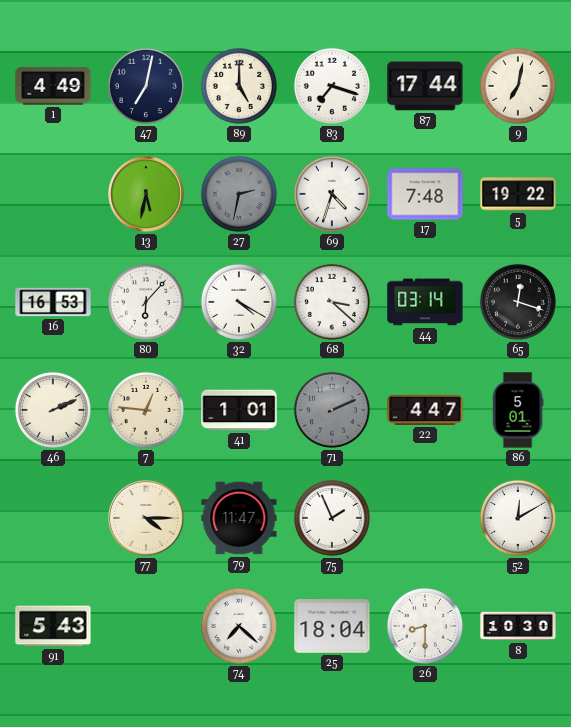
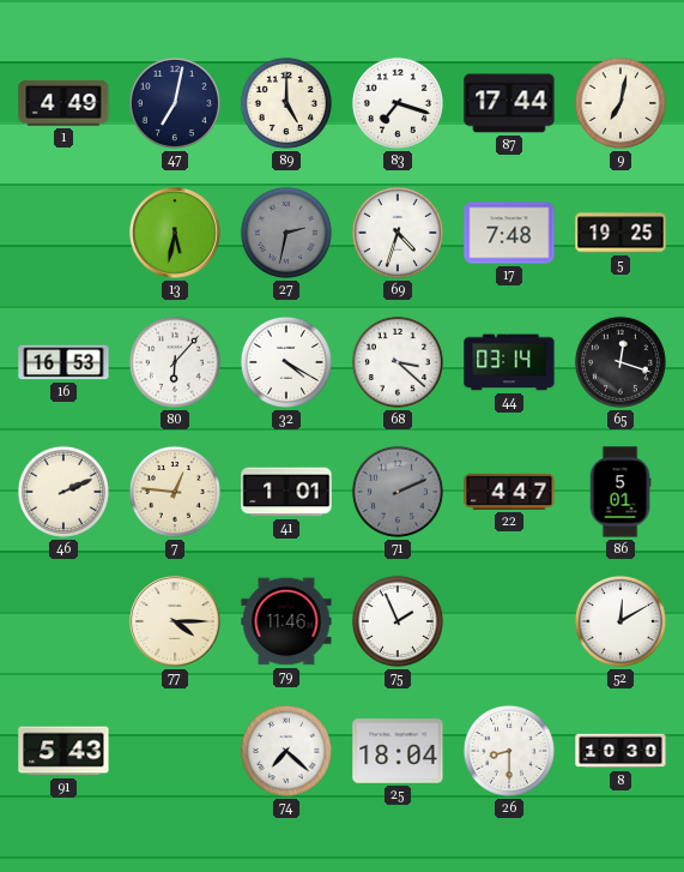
5: 19:22 -> 19:25 (621, 233)
79: 11:47 -> 11:46 (286, 621)
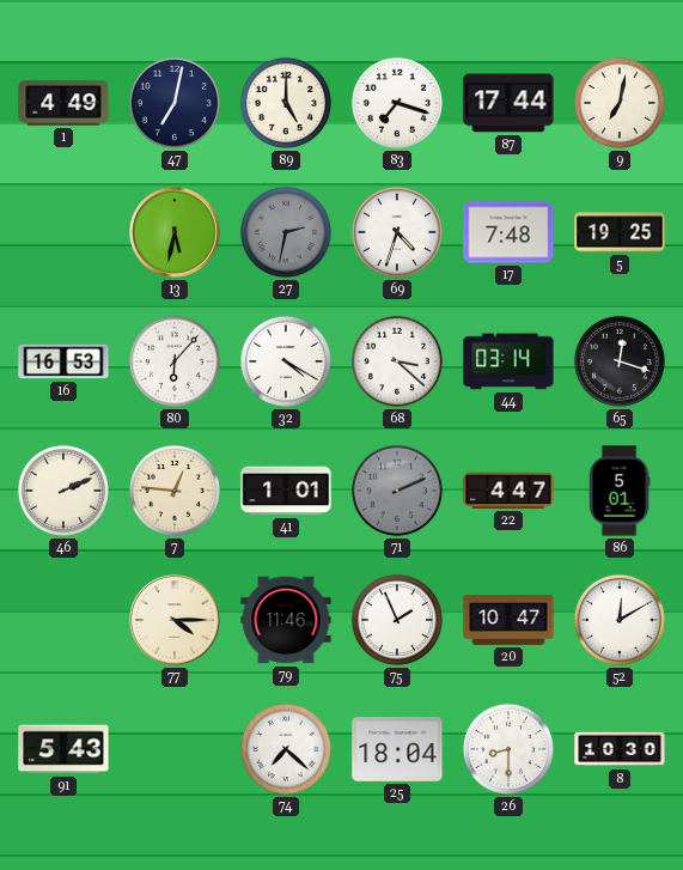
20: none -> 10:47 (508, 621)
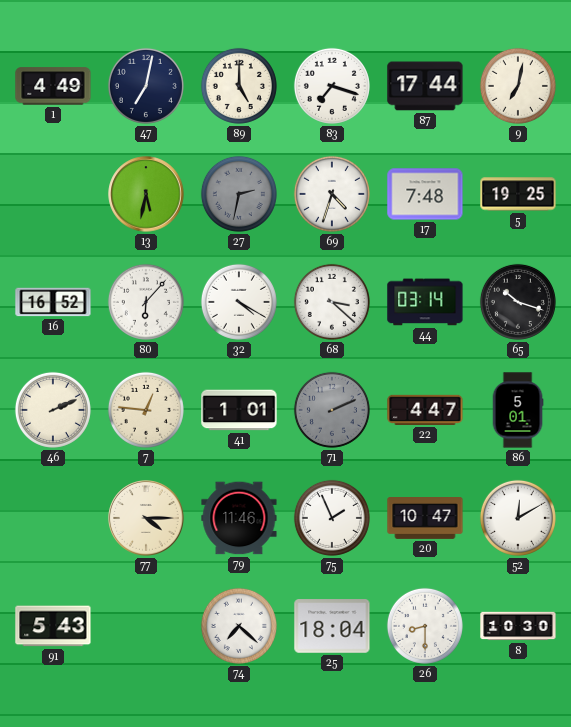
16: 16:53 -> 16:52 (53, 302)
65: 12:18 -> 10:18 (518, 302)
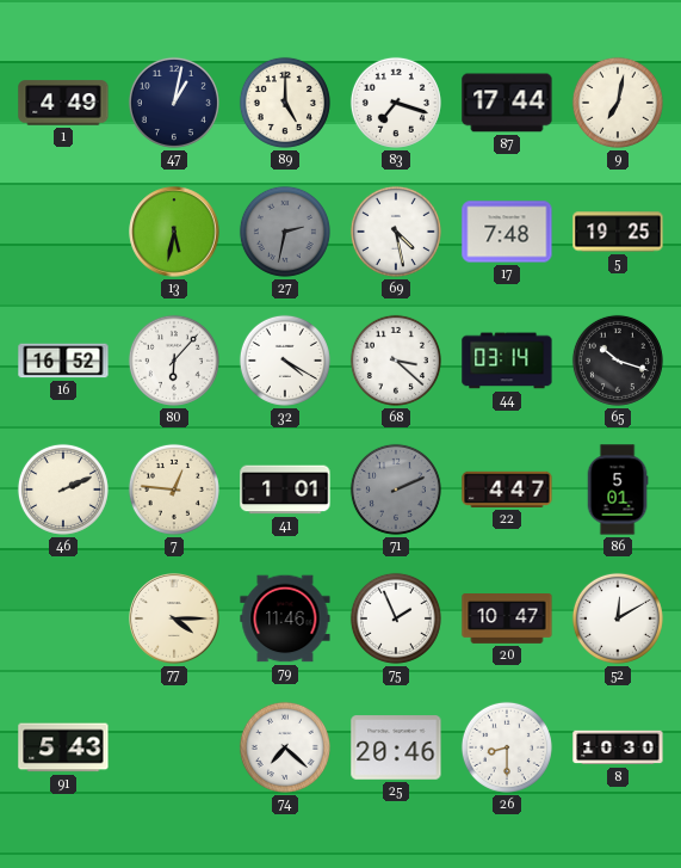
47: 7:02 -> 1:02 (174, 103)
69: 4:33 -> 4:28 (396, 232)
25: 18:04 -> 20:46 (396, 747)
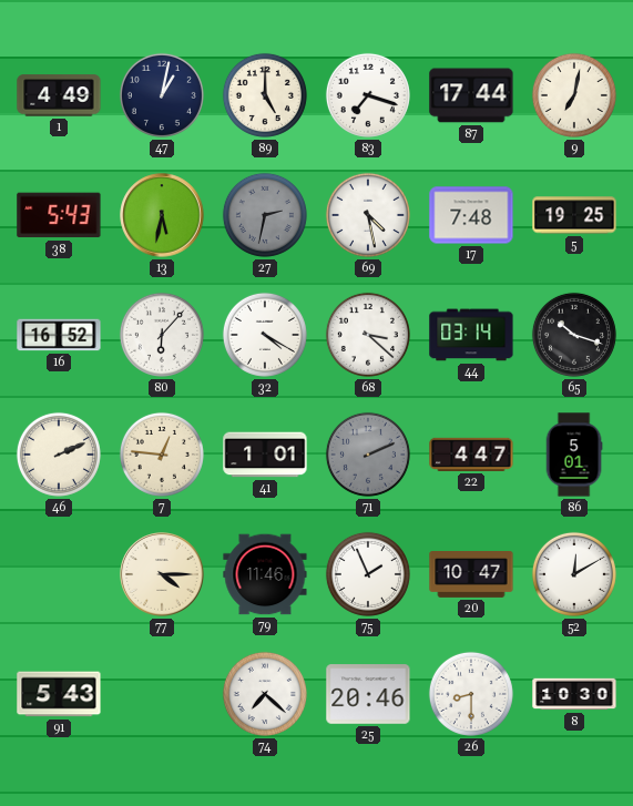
38: none -> 5:43 (59, 215)
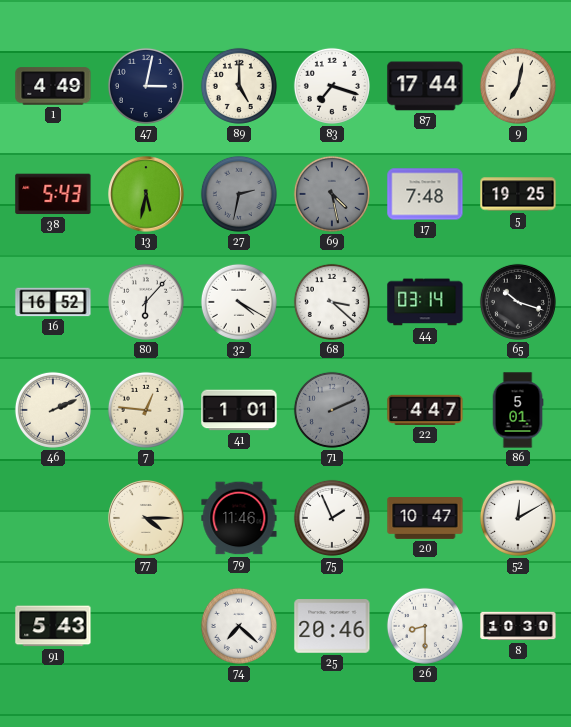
47: 1:02 -> 3:02 (146, 86)
69 dial: white -> grey (332, 194)
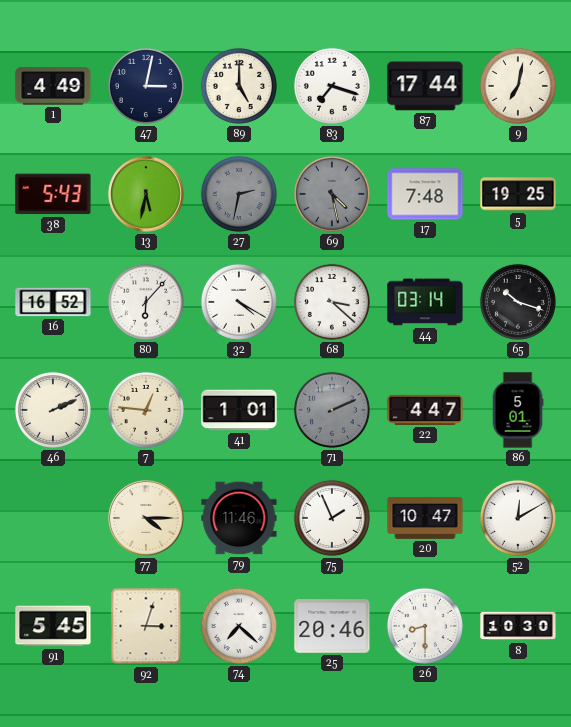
91: 5:43 -> 5:45 (53, 626)
92: none -> 3:03 (146, 626)
